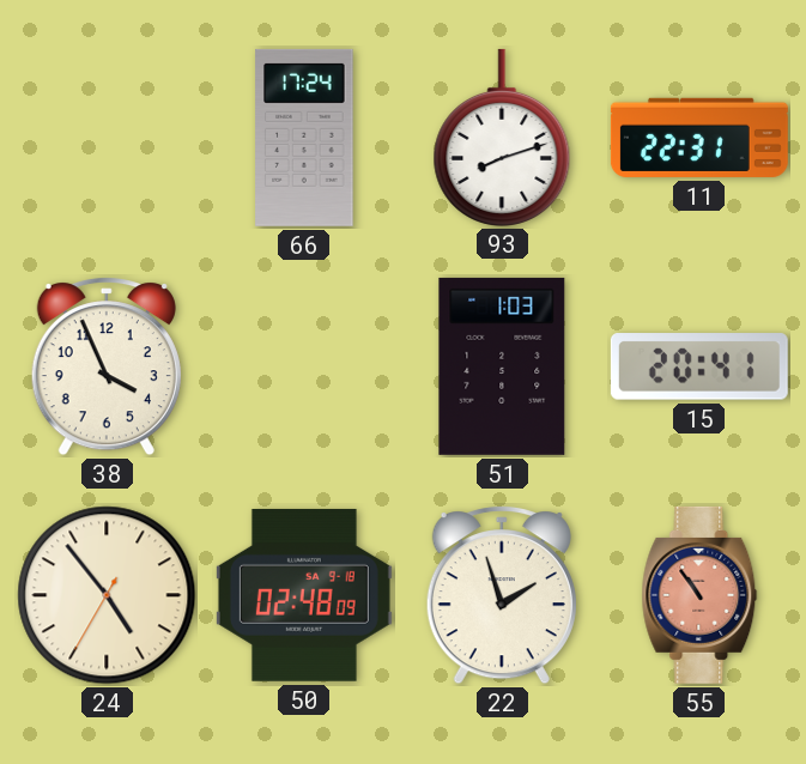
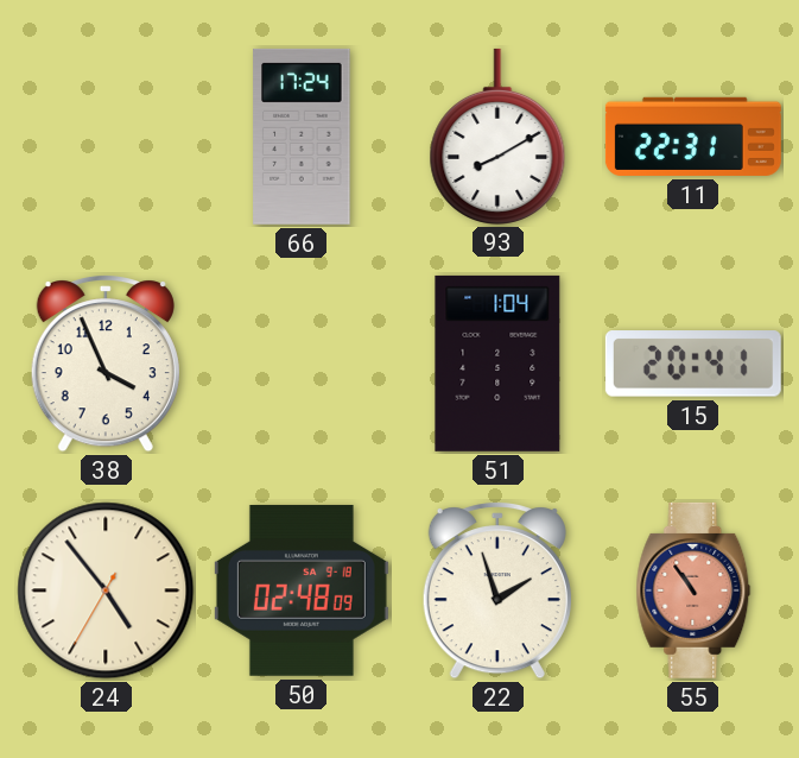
93: 8:12 -> 8:10 (497, 135)
51: 1:03 -> 1:04 (497, 364)
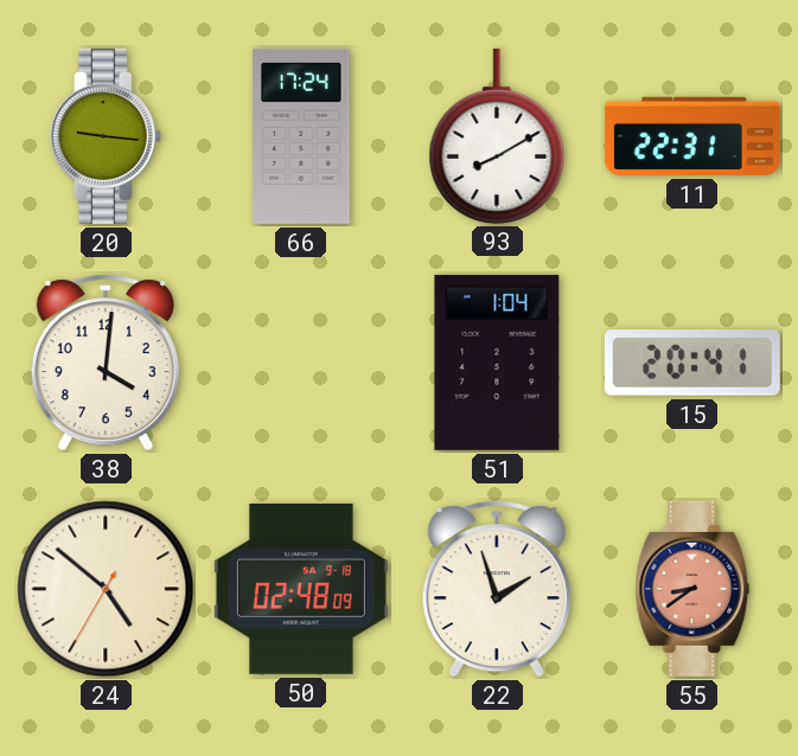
20: none -> 9:16 (106, 136)
38: 3:56 -> 4:01 (106, 364)
24: 4:53 -> 4:51 (106, 589)
55: 10:54 -> 8:39 (692, 589)
